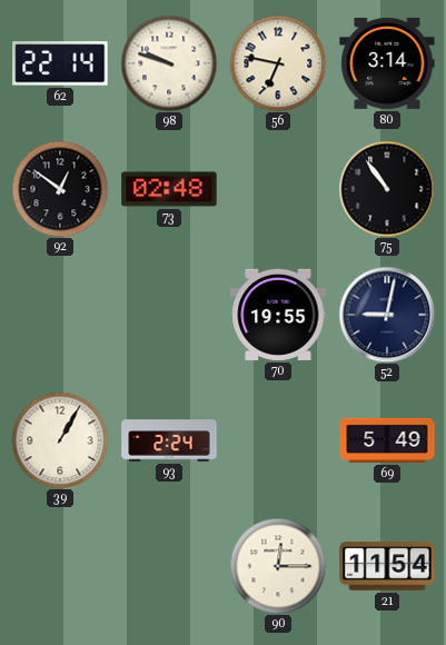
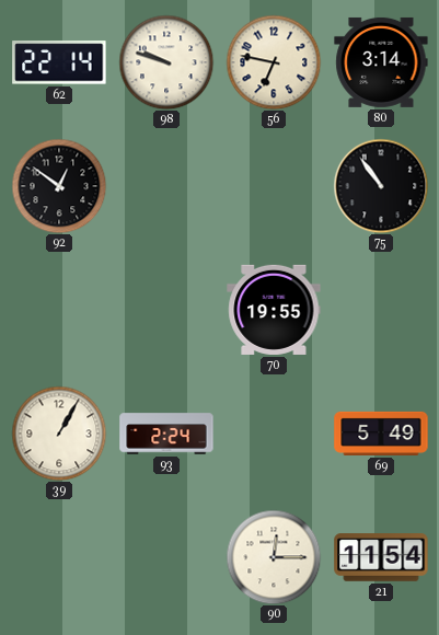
73: 02:48 -> none (169, 189)
52: 9:02 -> none (387, 315)
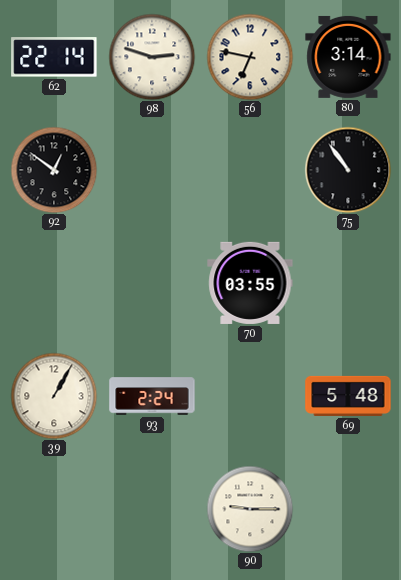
98: 9:48 -> 2:48 (152, 57)
70: 19:55 -> 03:55 (250, 283)
69: 5:49 -> 5:48 (348, 396)
90: 12:15 -> 9:15 (250, 509)
21: 11:54 -> none (381, 557)
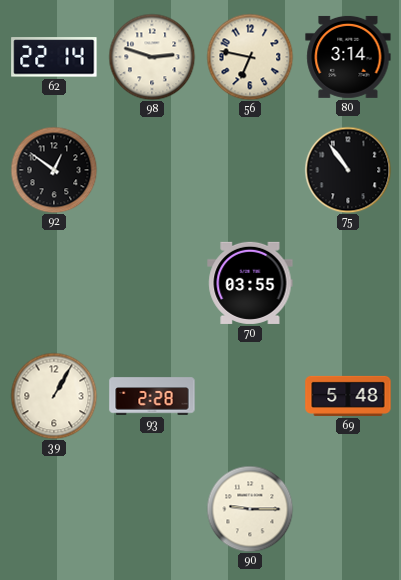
93: 2:24 -> 2:28 (152, 396)
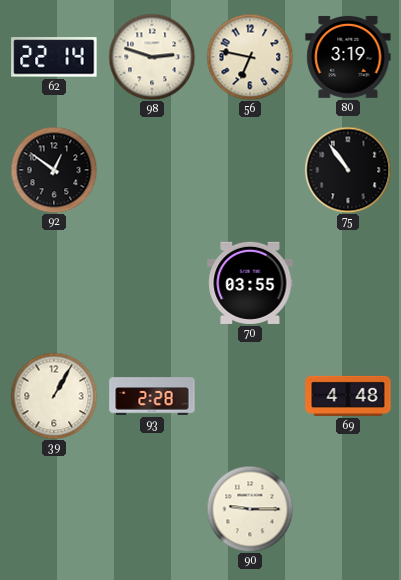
80: 3:14 -> 3:19 (348, 57)
69: 5:48 -> 4:48 (348, 396)
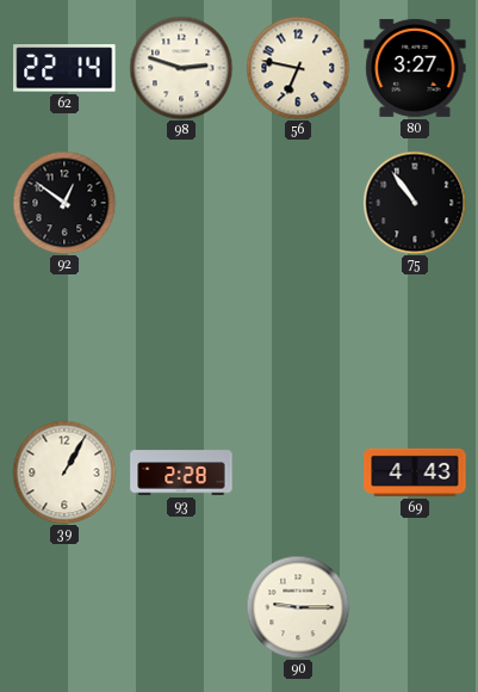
80: 3:19 -> 3:27 (415, 68)
70: 03:55 -> none (250, 283)
69: 4:48 -> 4:43 (415, 472)
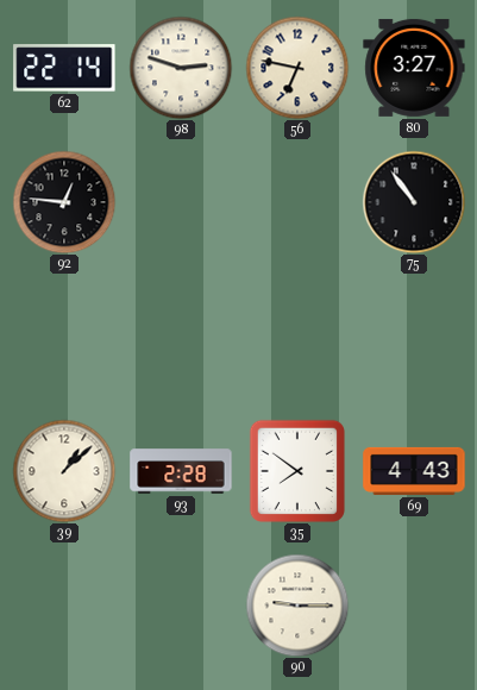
92: 12:51 -> 12:46 (64, 202)
39: 1:05 -> 1:08 (64, 471)
35: none -> 7:51 (297, 470)
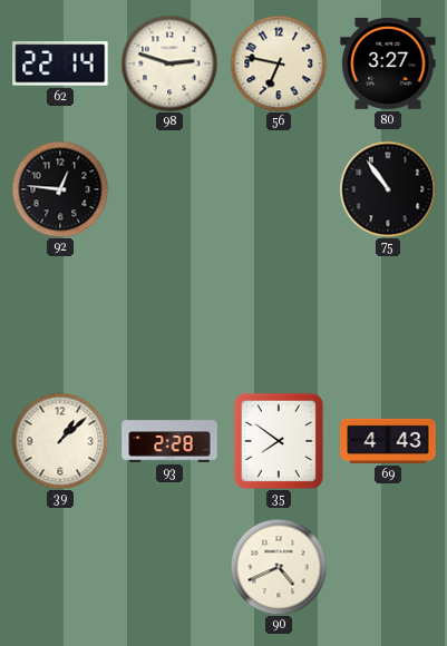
90: 9:15 -> 4:41 (279, 567)
